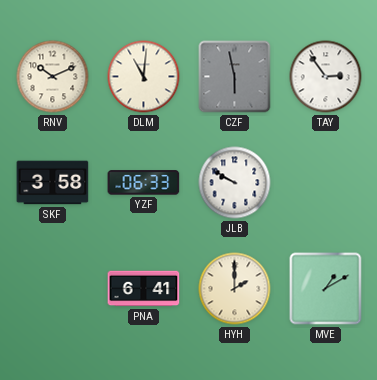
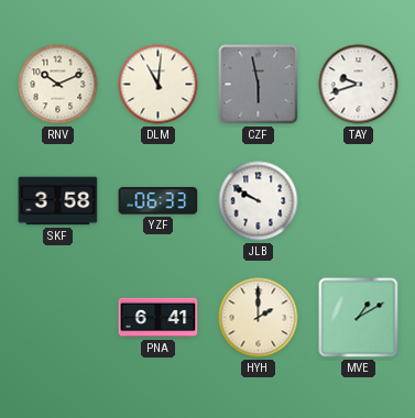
TAY: 2:54 -> 9:42 (359, 85)
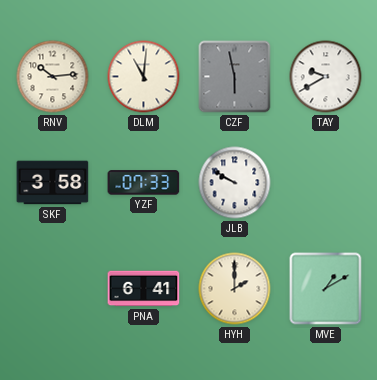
RNV: 10:11 -> 10:14 (53, 77)
TAY: 9:42 -> 9:40 (326, 77)
YZF: 06:33 -> 07:33 (144, 183)
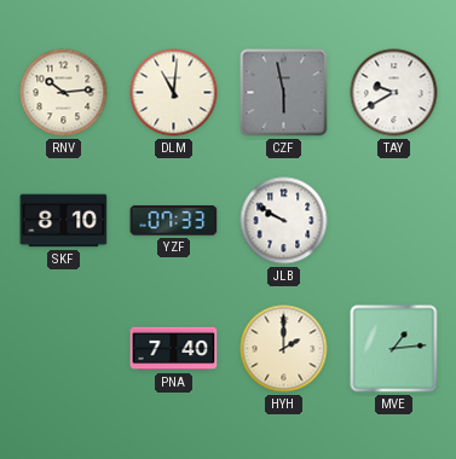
SKF: 3:58 -> 8:10 (64, 221)
PNA: 6:41 -> 7:40 (174, 349)
MVE: 1:10 -> 1:14 (394, 349)
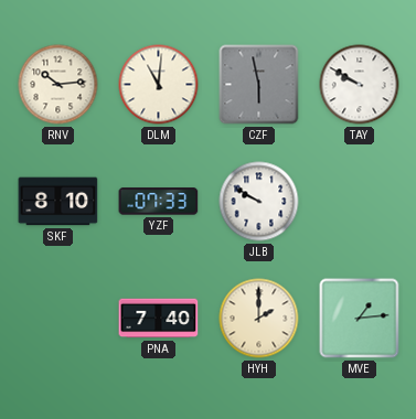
TAY: 9:40 -> 9:50 (360, 85)
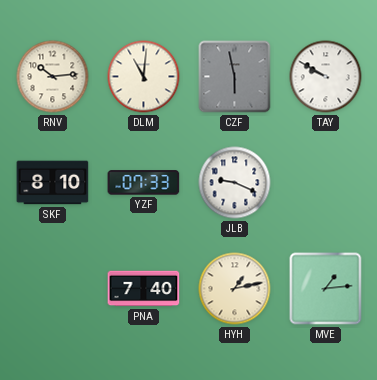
JLB: 9:50 -> 9:19 (235, 183)
HYH: 2:00 -> 1:13 (235, 289)
